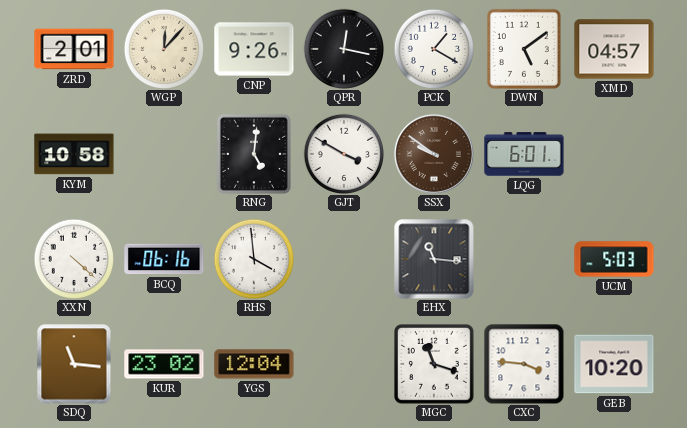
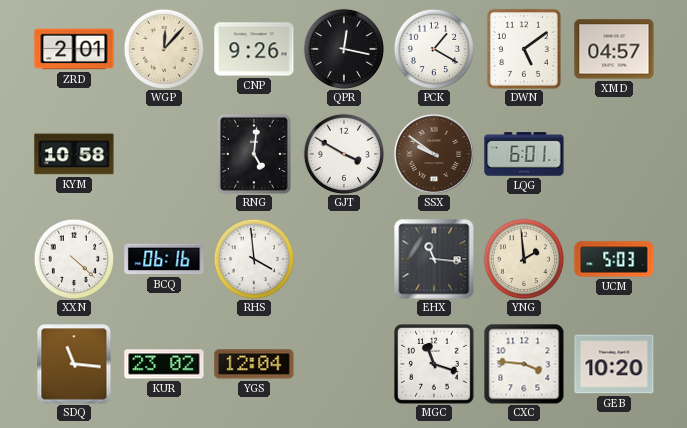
YNG: none -> 1:59 (523, 258)
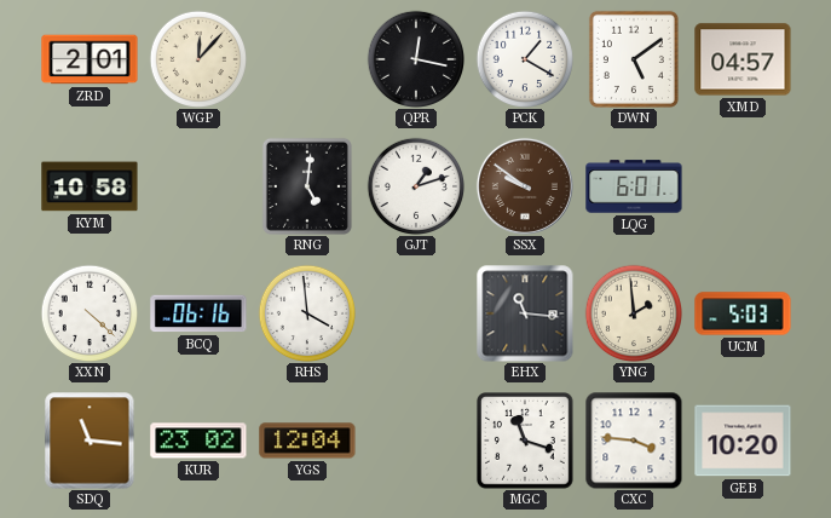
CNP: 9:26 -> none (254, 49)
GJT: 3:50 -> 1:12 (415, 185)
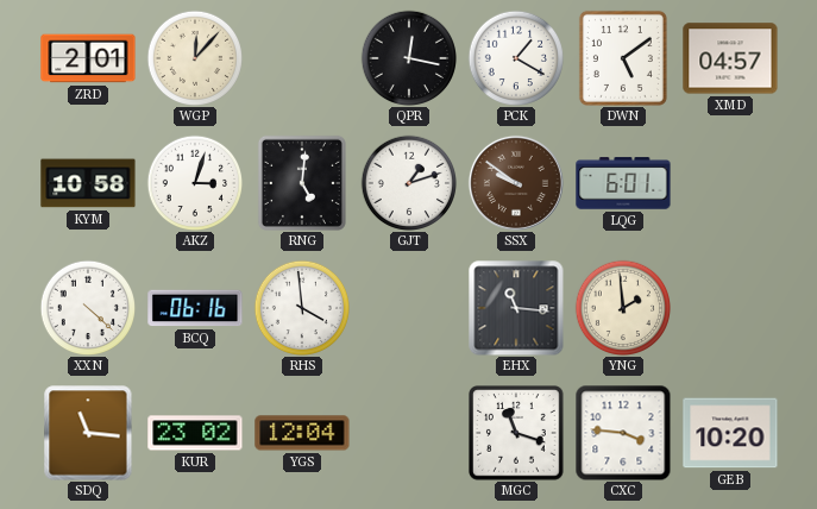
AKZ: none -> 3:03 (194, 182)
UCM: 5:03 -> none (743, 313)
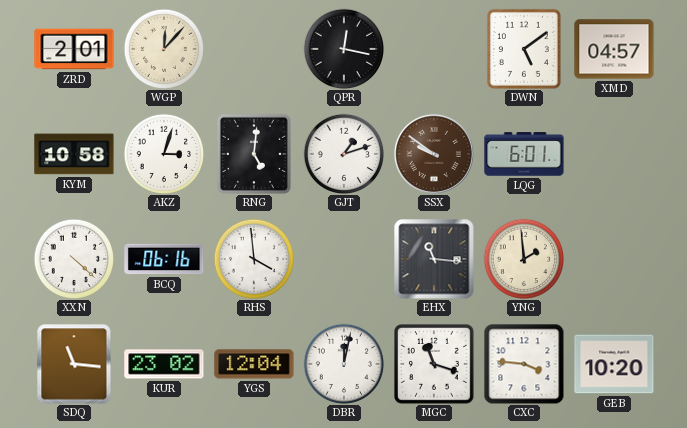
PCK: 1:20 -> none (515, 57)
DBR: none -> 12:02 (343, 363)
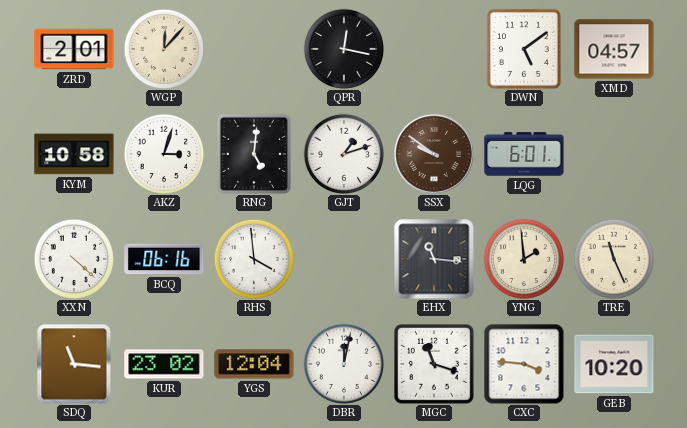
TRE: none -> 11:26 (613, 258)
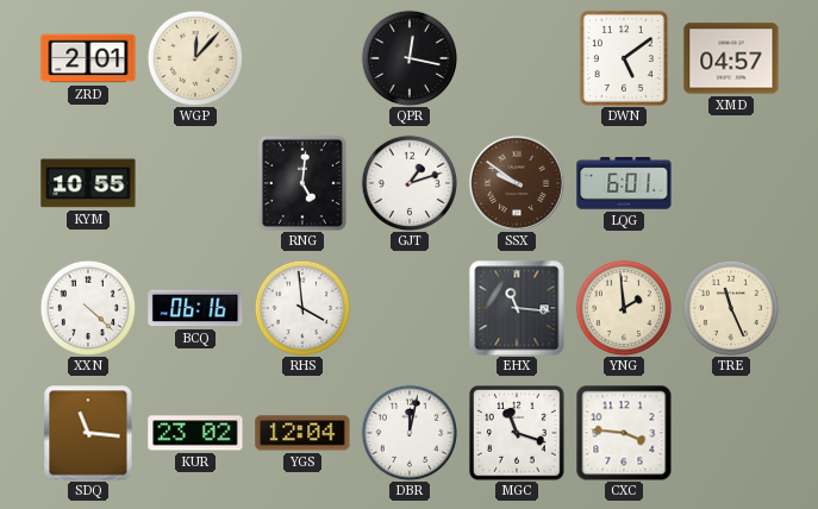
KYM: 10:58 -> 10:55 (88, 183)
AKZ: 3:03 -> none (163, 153)
GEB: 10:20 -> none (614, 364)
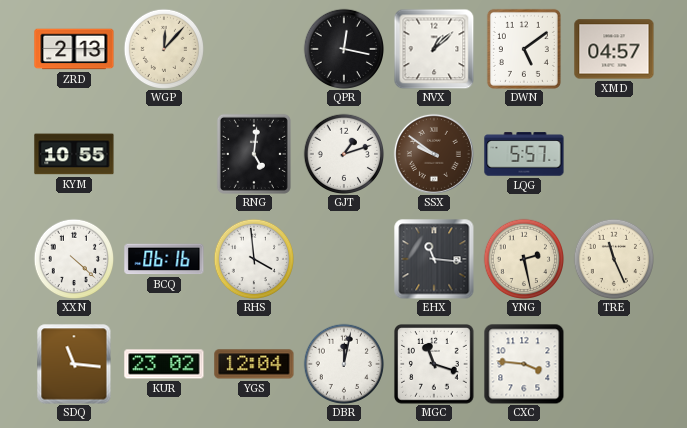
ZRD: 2:01 -> 2:13 (74, 49)
NVX: none -> 1:08 (434, 49)
LQG: 6:01 -> 5:57 (524, 154)
YNG: 1:59 -> 2:28 (523, 258)
